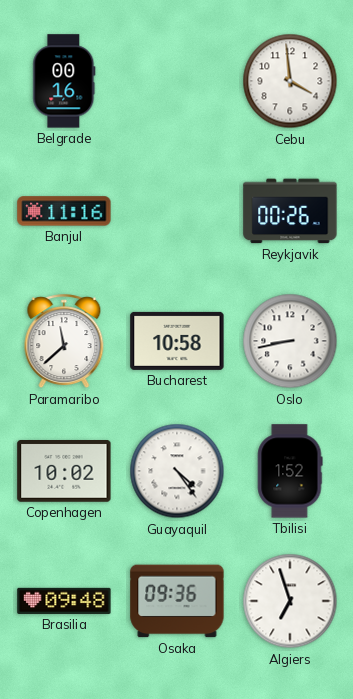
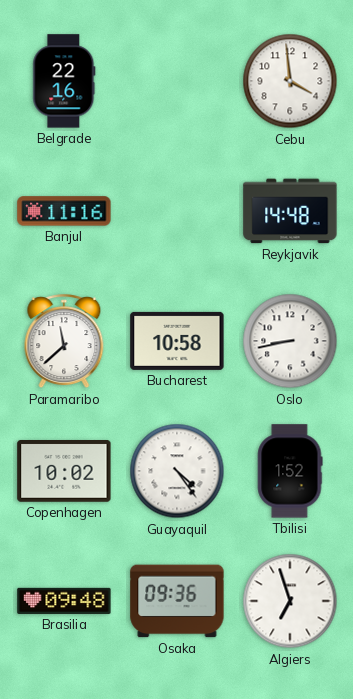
Belgrade: 00:16 -> 22:16 (64, 81)
Reykjavik: 00:26 -> 14:48 (290, 211)
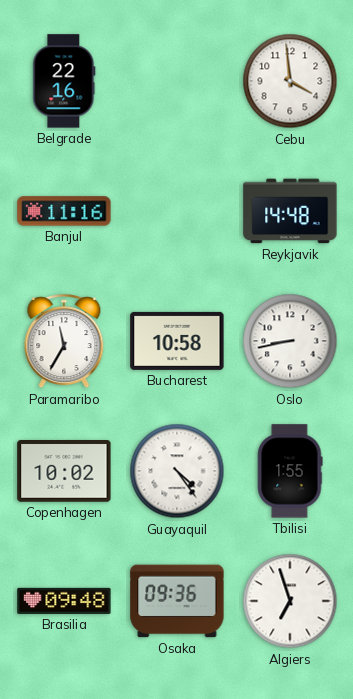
Paramaribo: 11:38 -> 11:35 (64, 342)
Tbilisi: 1:52 -> 1:55 (290, 471)
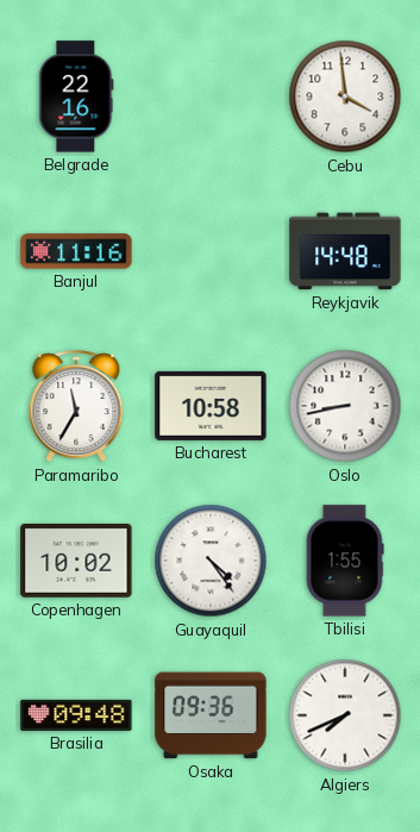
Algiers: 6:57 -> 7:41 (345, 715)
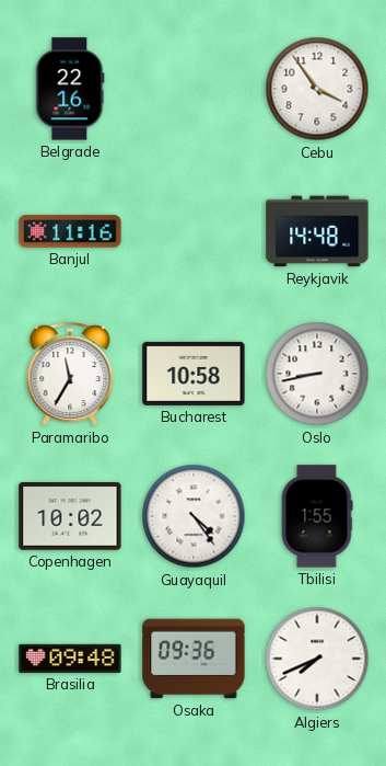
Cebu: 3:59 -> 3:54 (317, 89)
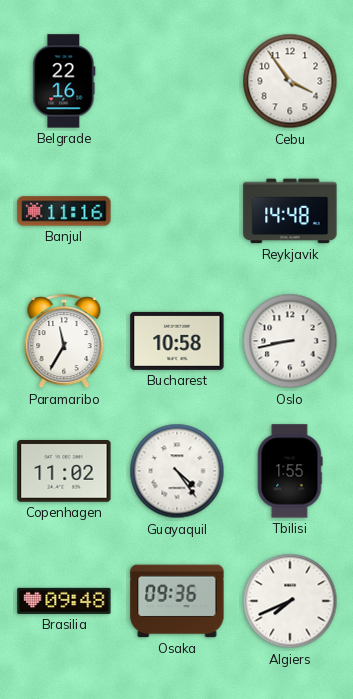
Copenhagen: 10:02 -> 11:02 (64, 472)
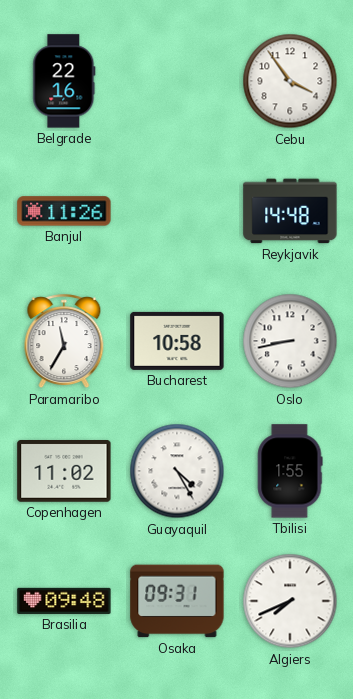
Banjul: 11:16 -> 11:26 (64, 211)
Guayaquil: 4:24 -> 4:25 (177, 471)
Osaka: 09:36 -> 09:31 (177, 601)
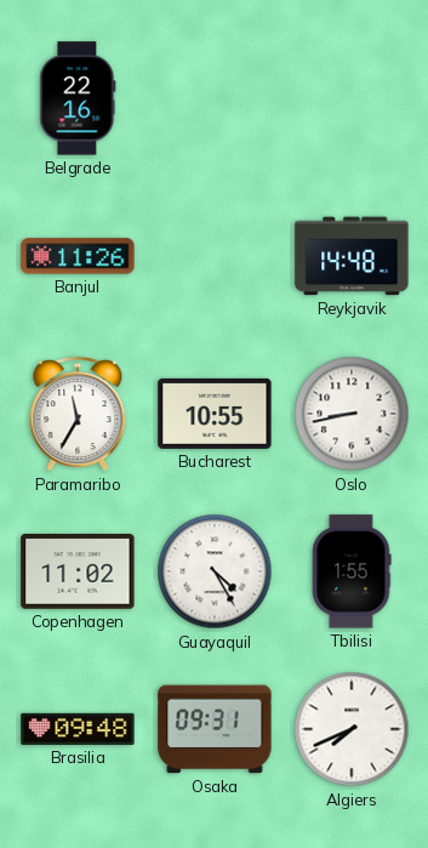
Cebu: 3:54 -> none (290, 81)
Bucharest: 10:58 -> 10:55 (215, 414)
